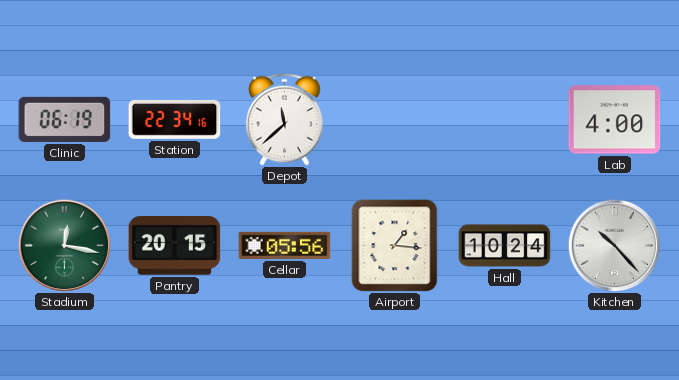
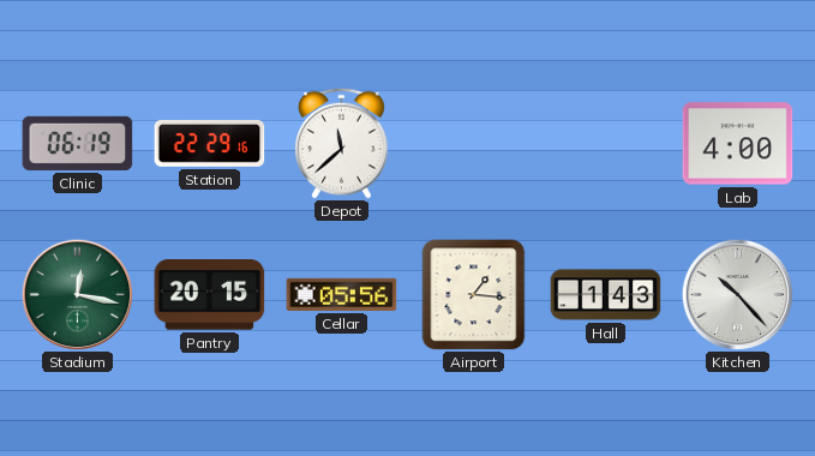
Station: 22:34 -> 22:29 (210, 143)
Hall: 10:24 -> 1:43 (606, 295)
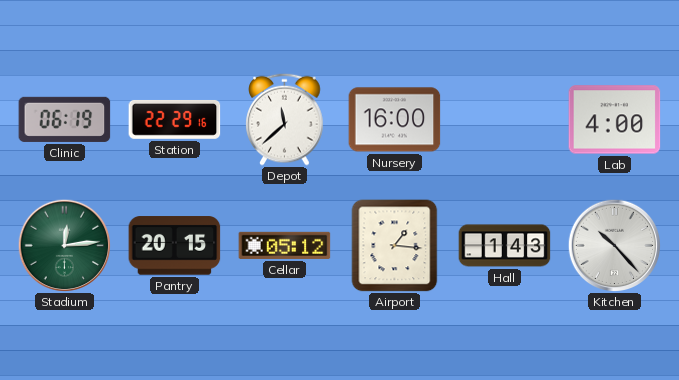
Nursery: none -> 16:00 (395, 120)
Stadium: 12:17 -> 12:14 (64, 245)
Cellar: 05:56 -> 05:12 (285, 245)
